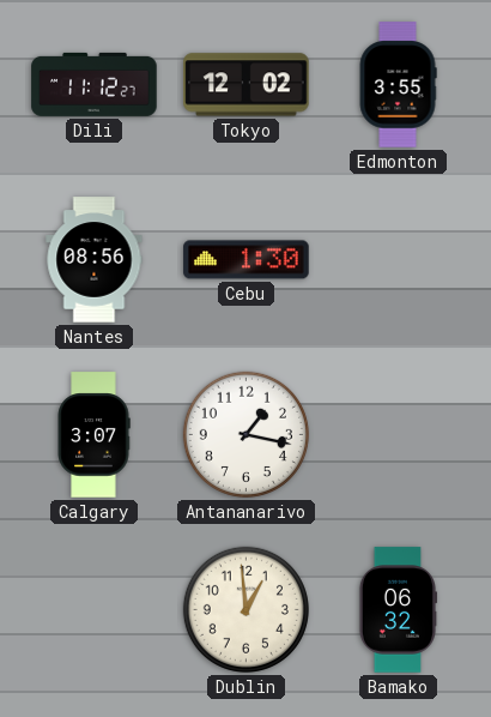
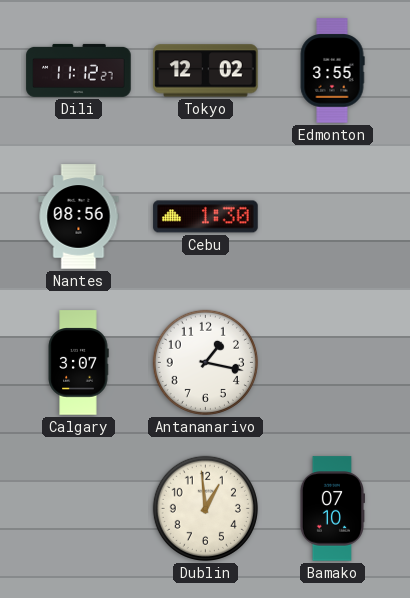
Bamako: 06:32 -> 07:10 (331, 509)
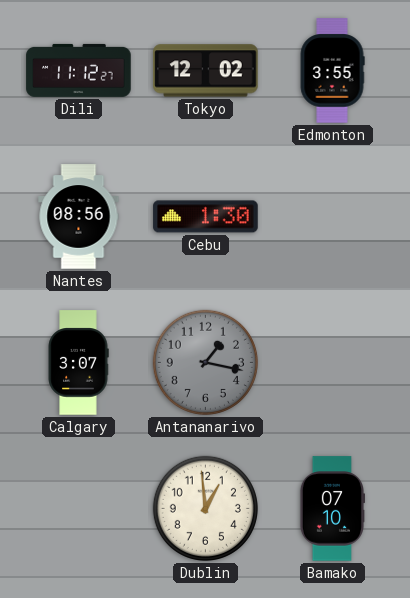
Antananarivo dial: white -> grey (205, 362)
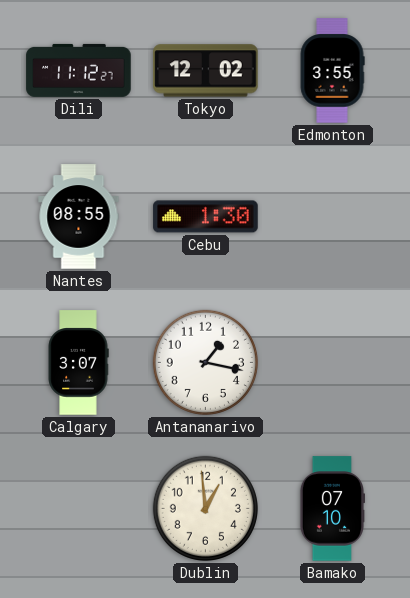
Nantes: 08:56 -> 08:55 (79, 217)
Antananarivo dial: grey -> white (205, 362)
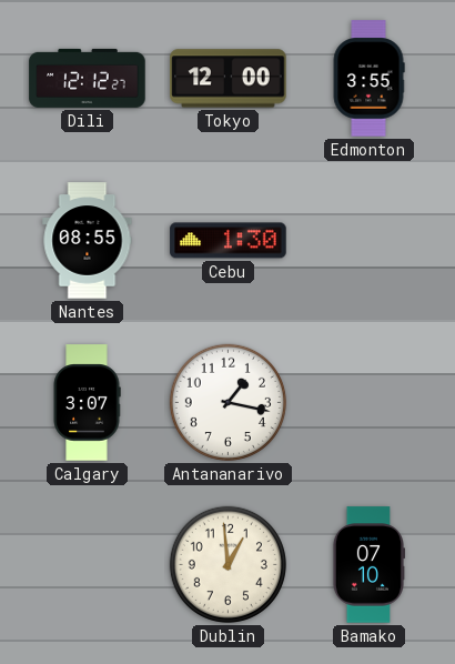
Dili: 11:12 -> 12:12 (88, 78)
Tokyo: 12:02 -> 12:00 (229, 79)
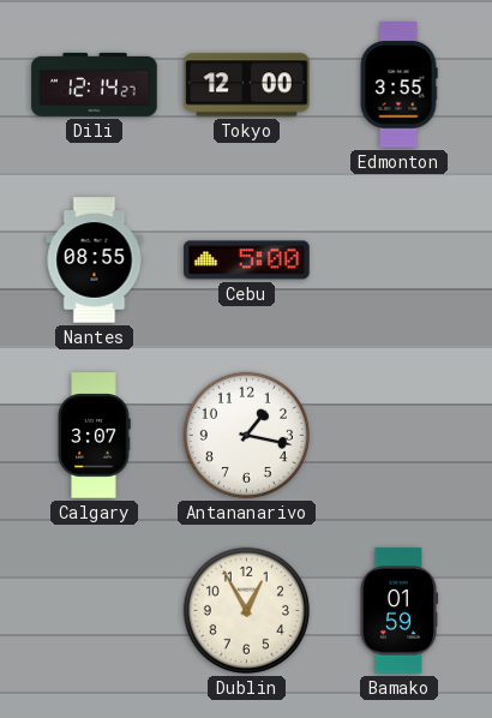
Dili: 12:12 -> 12:14 (95, 84)
Cebu: 1:30 -> 5:00 (247, 261)
Dublin: 12:59 -> 12:55 (246, 610)
Bamako: 07:10 -> 01:59 (397, 611)
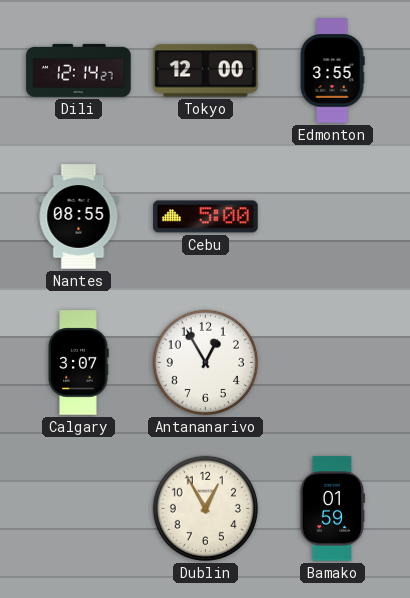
Antananarivo: 1:17 -> 12:55 (205, 362)
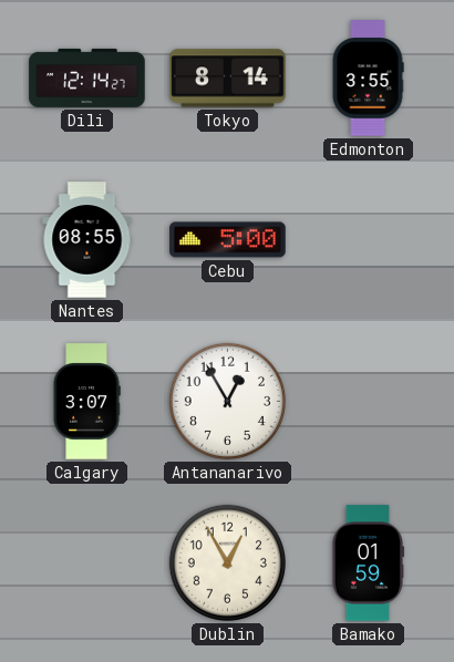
Tokyo: 12:00 -> 8:14 (228, 79)
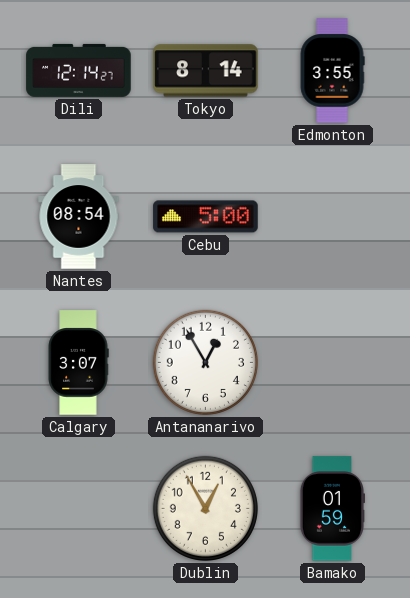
Nantes: 08:55 -> 08:54 (79, 217)
